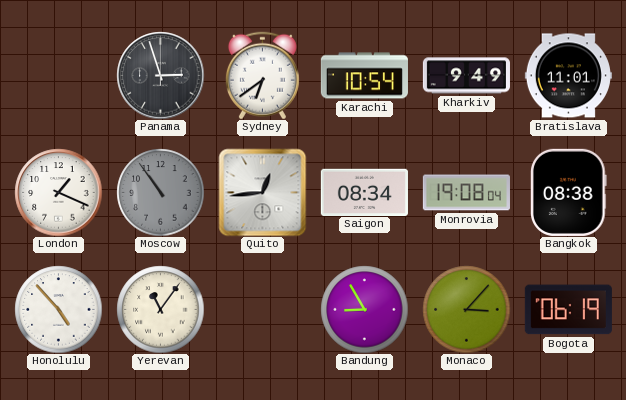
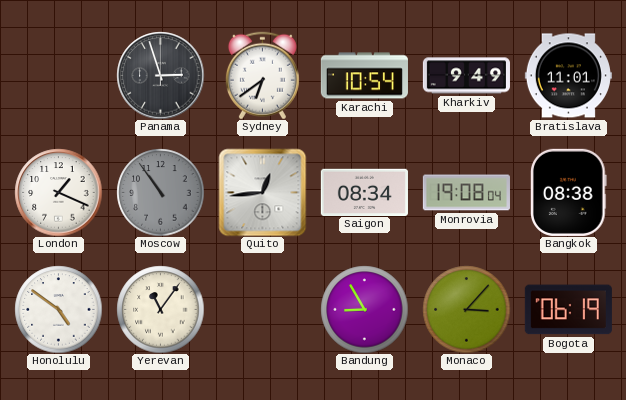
Honolulu: 4:53 -> 4:51 (58, 309)
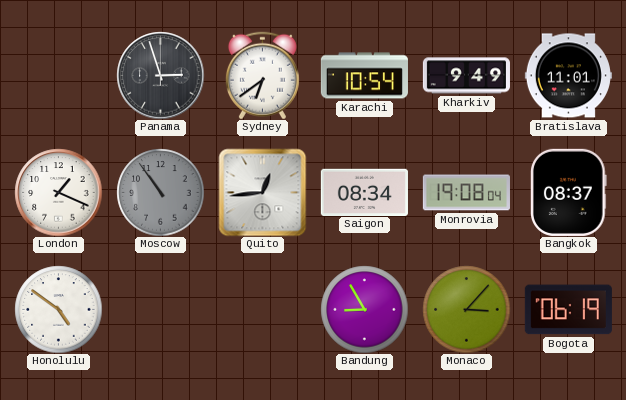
Bangkok: 08:38 -> 08:37 (569, 192)
Yerevan: 11:06 -> none (160, 309)
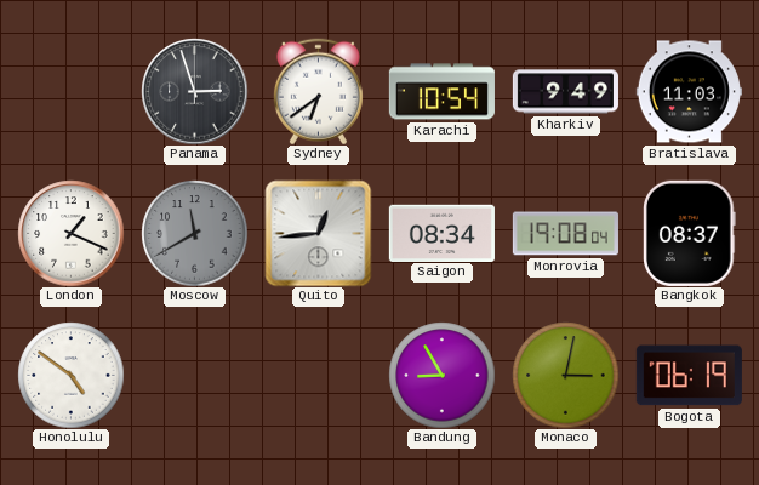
Bratislava: 11:01 -> 11:03 (689, 92)
Moscow: 10:54 -> 11:40 (194, 233)
Monaco: 3:07 -> 3:02 (565, 375)
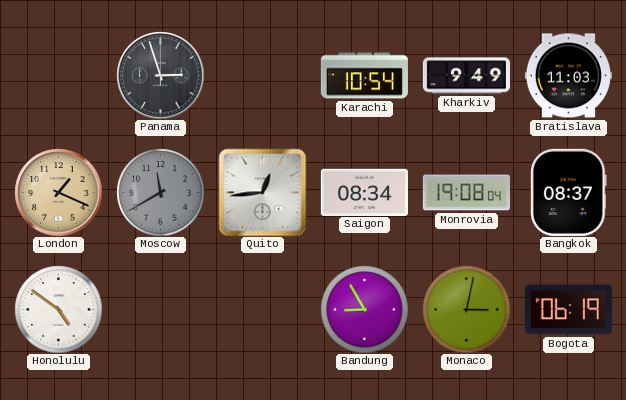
Sydney: 6:39 -> none (318, 91)
London dial: white -> champagne (58, 192)
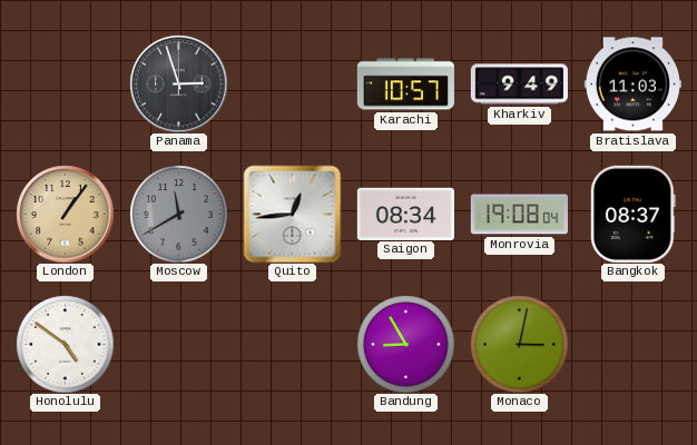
Karachi: 10:54 -> 10:57 (405, 85)
London: 1:19 -> 1:06 (65, 214)
Bogota: 06:19 -> none (568, 310)
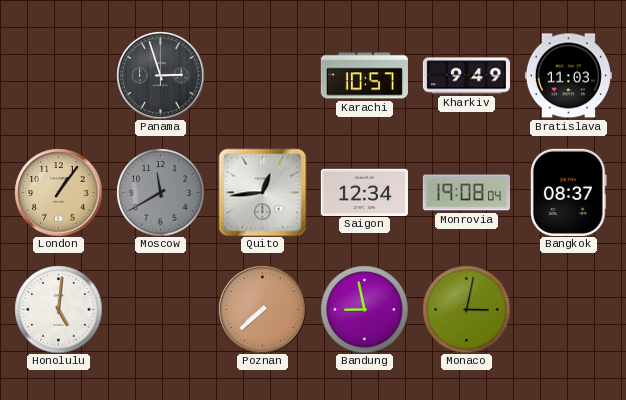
Saigon: 08:34 -> 12:34 (364, 192)
Honolulu: 4:51 -> 5:01 (58, 309)
Poznan: none -> 7:38 (262, 309)
Bandung: 8:55 -> 8:58 (364, 309)
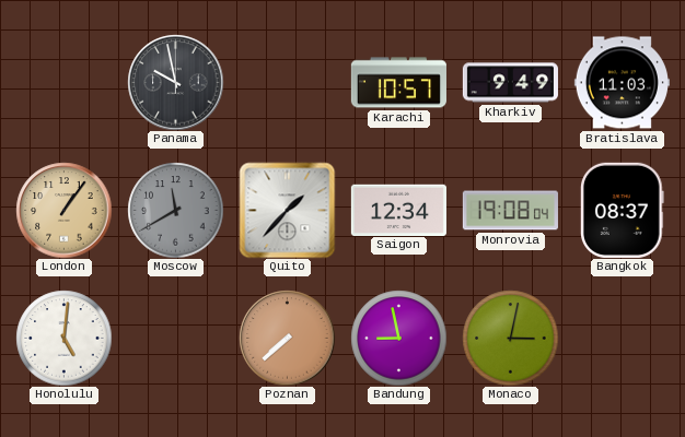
Panama: 2:57 -> 9:58 (175, 82)
Quito: 12:44 -> 1:37 (287, 210)
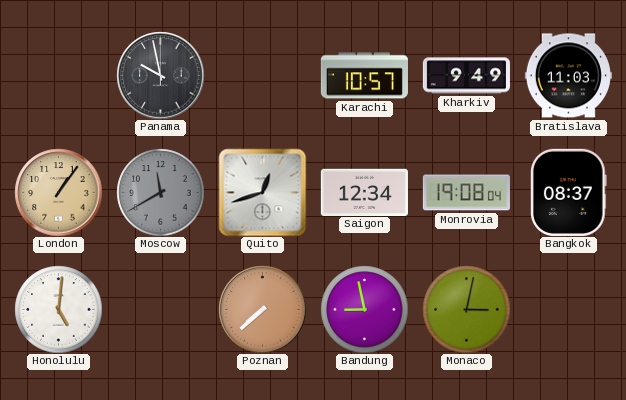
Quito: 1:37 -> 12:42 (262, 192)
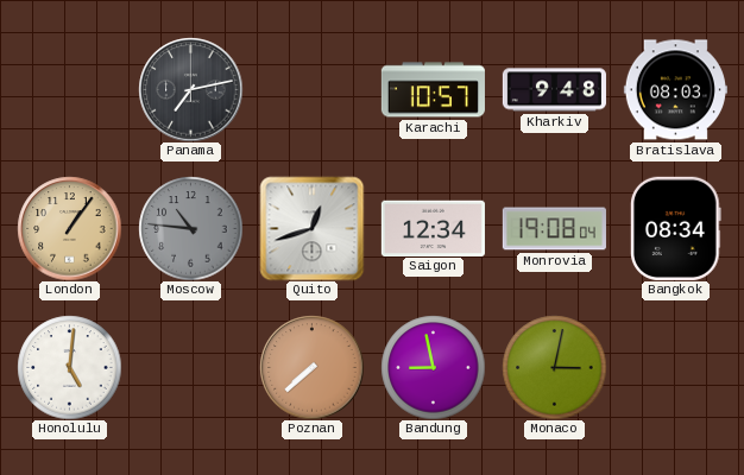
Panama: 9:58 -> 7:13 (190, 89)
Kharkiv: 9:49 -> 9:48 (554, 90)
Bratislava: 11:03 -> 08:03 (675, 90)
Moscow: 11:40 -> 10:46 (190, 228)
Bangkok: 08:37 -> 08:34 (676, 228)
